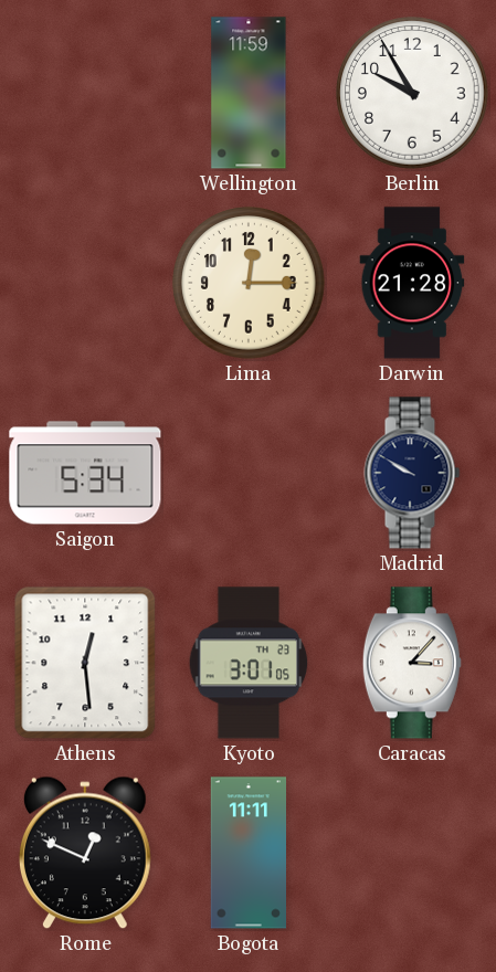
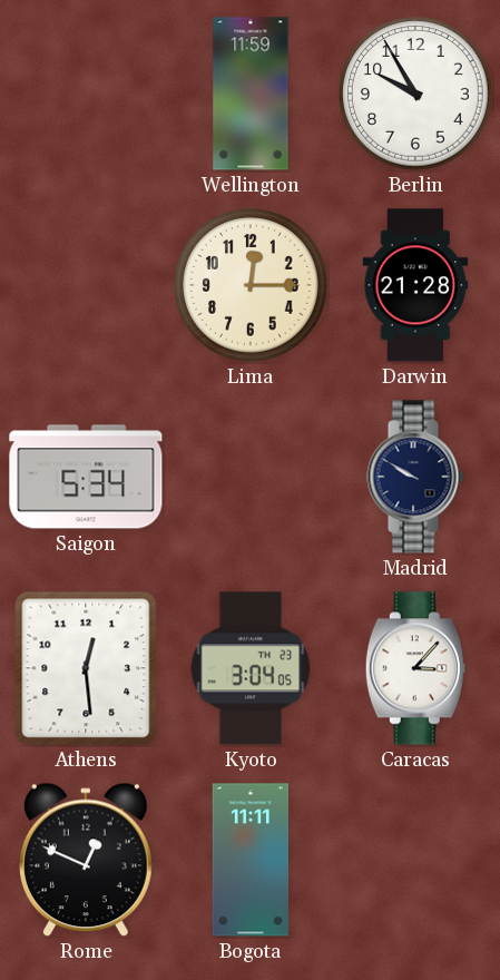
Kyoto: 3:01 -> 3:04 (251, 668)
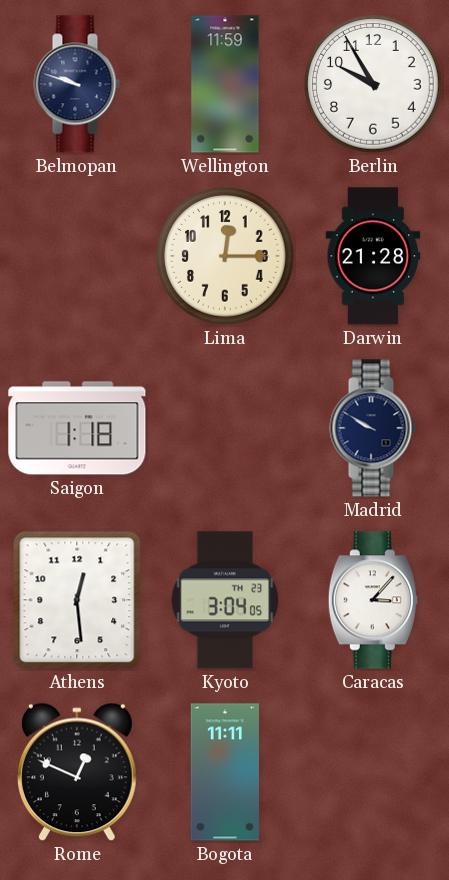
Belmopan: none -> 9:48 (77, 84)
Saigon: 5:34 -> 1:18 (77, 428)
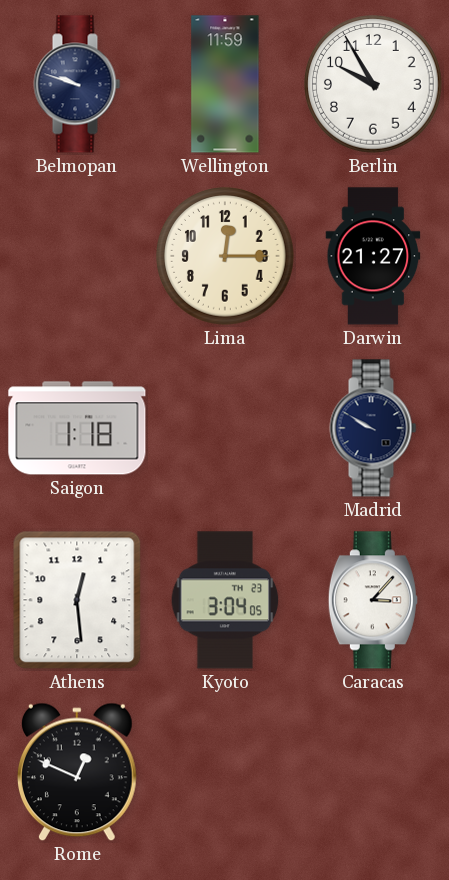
Darwin: 21:28 -> 21:27 (373, 256)
Bogota: 11:11 -> none (224, 772)
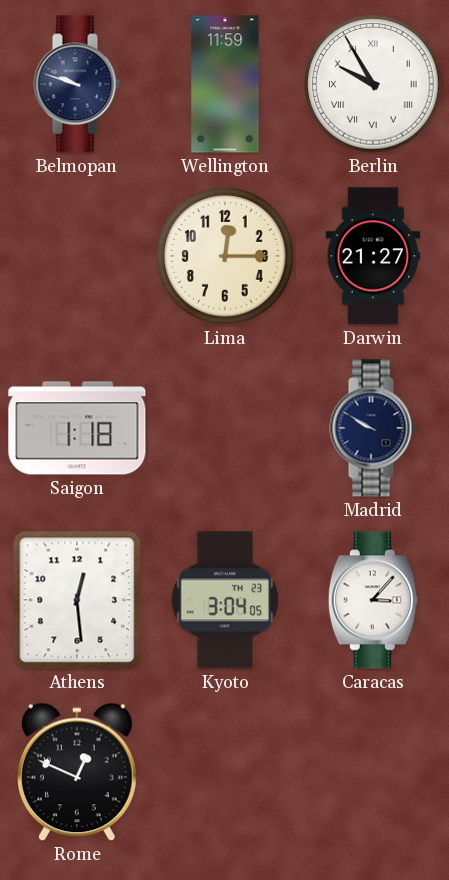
Berlin numerals: Arabic -> Roman (373, 84)
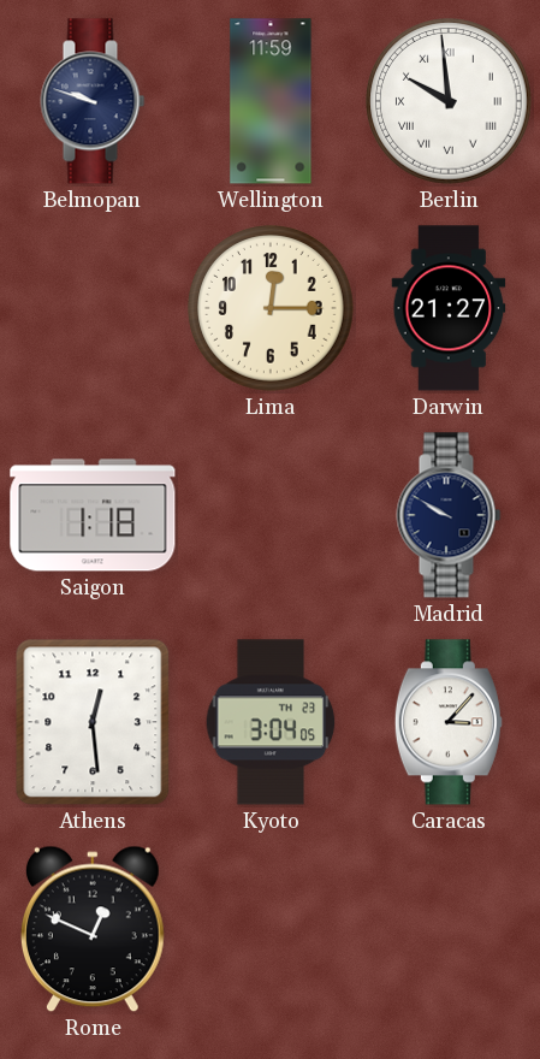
Berlin: 9:55 -> 9:59 (449, 101)
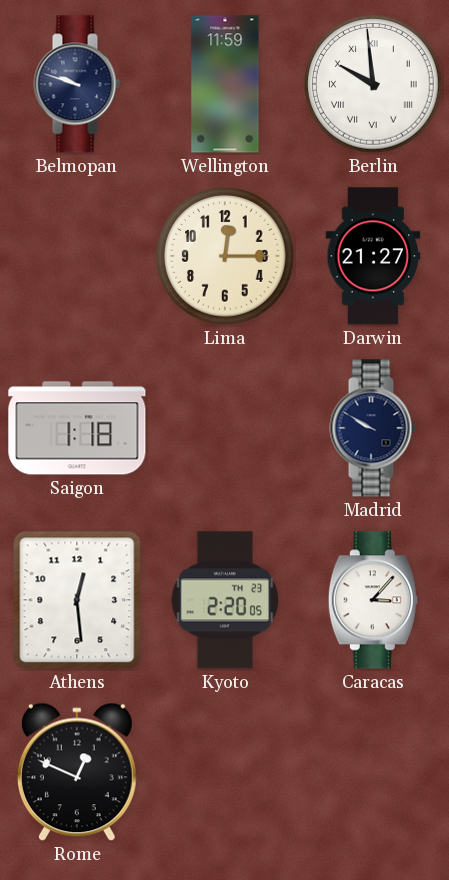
Kyoto: 3:04 -> 2:20 (225, 600)
